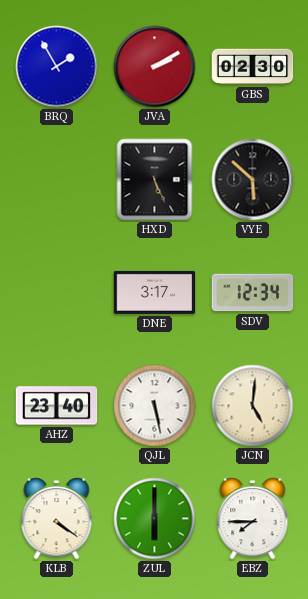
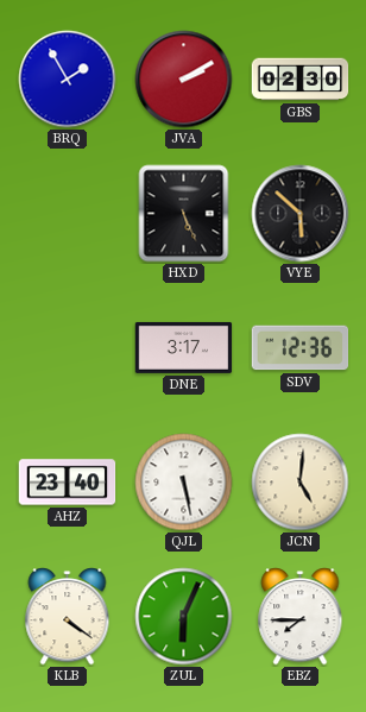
SDV: 12:34 -> 12:36 (301, 348)
ZUL: 6:00 -> 6:04 (184, 617)
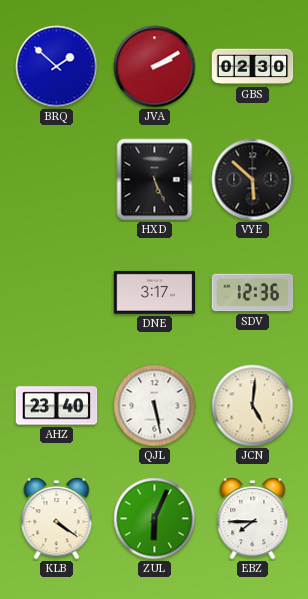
BRQ: 1:55 -> 1:52 (57, 67)
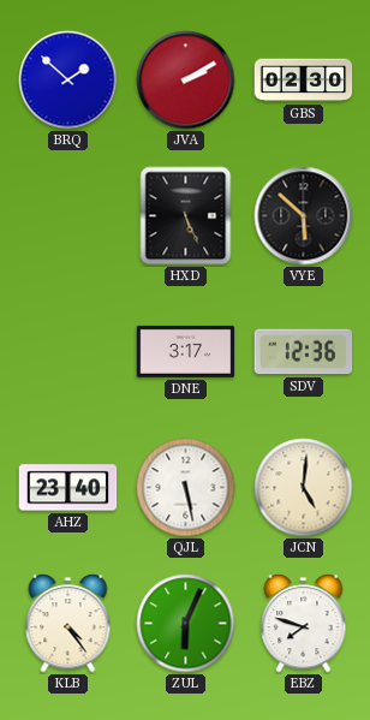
KLB: 4:21 -> 4:24 (68, 624)
EBZ: 7:45 -> 7:48 (304, 624)
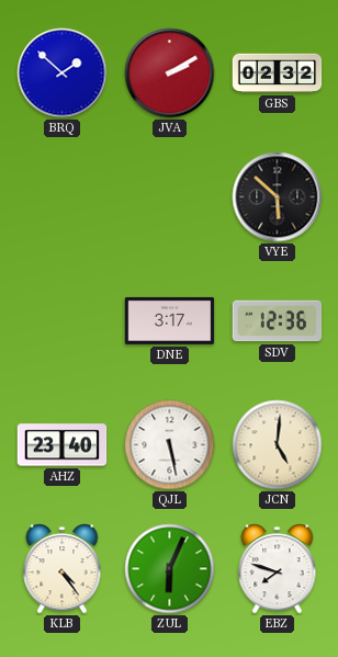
GBS: 02:30 -> 02:32 (278, 73)
HXD: 5:26 -> none (186, 216)
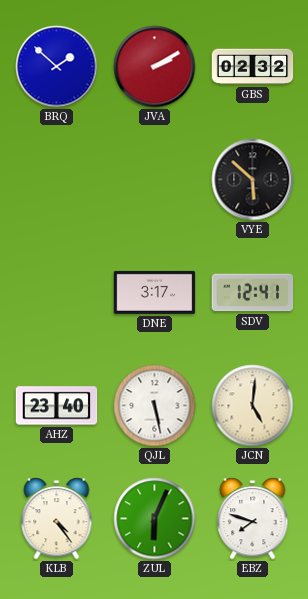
SDV: 12:36 -> 12:41 (253, 293)
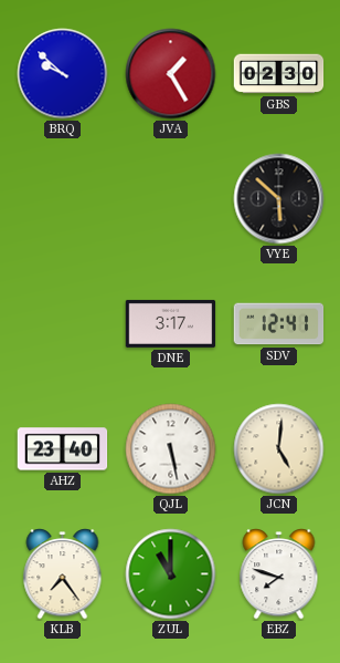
BRQ: 1:52 -> 9:52 (63, 74)
JVA: 2:10 -> 1:25 (171, 74)
GBS: 02:32 -> 02:30 (279, 74)
KLB: 4:24 -> 7:24 (63, 574)
ZUL: 6:04 -> 11:00 (171, 574)
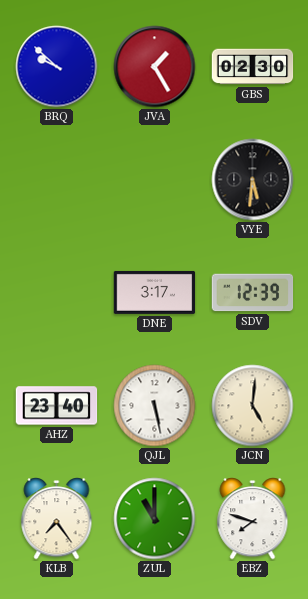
VYE: 5:52 -> 5:31 (253, 180)
SDV: 12:41 -> 12:39 (253, 293)
